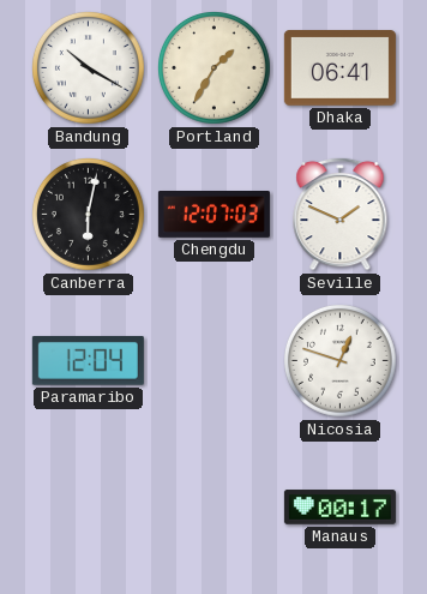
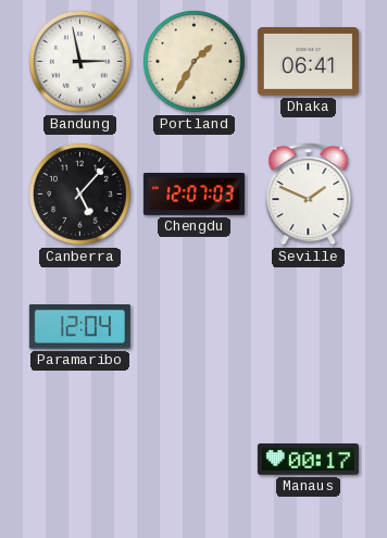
Bandung: 10:20 -> 2:58 (80, 62)
Canberra: 6:02 -> 5:07 (80, 195)
Nicosia: 12:48 -> none (341, 361)
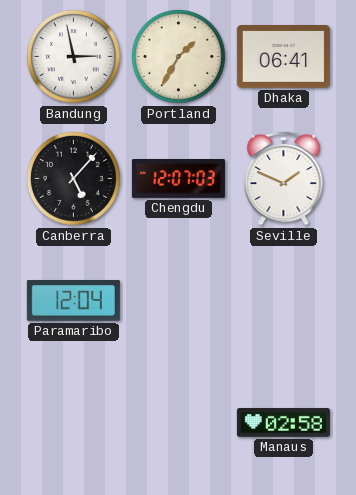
Manaus: 00:17 -> 02:58 (283, 423)
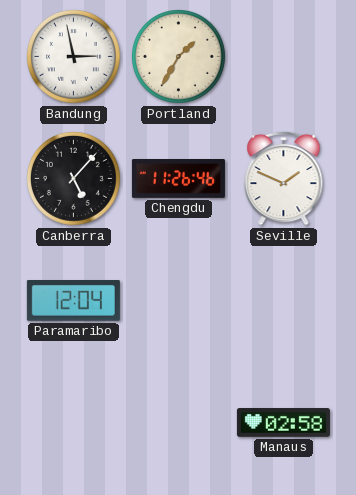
Dhaka: 06:41 -> none (283, 57)
Chengdu: 12:07 -> 11:26 (178, 179)
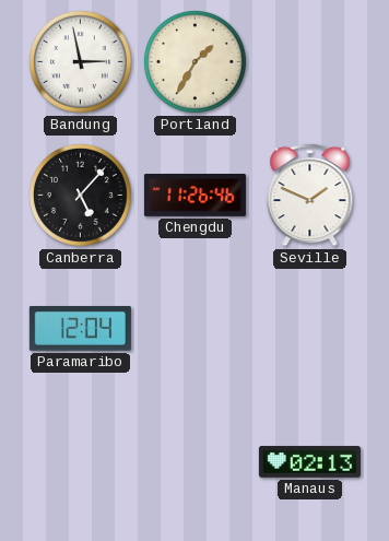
Manaus: 02:58 -> 02:13 (309, 462)
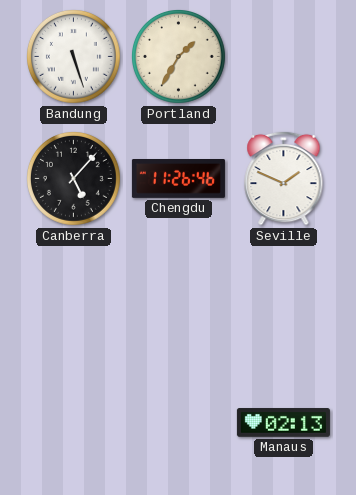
Bandung: 2:58 -> 5:27 (74, 57)
Paramaribo: 12:04 -> none (80, 329)
